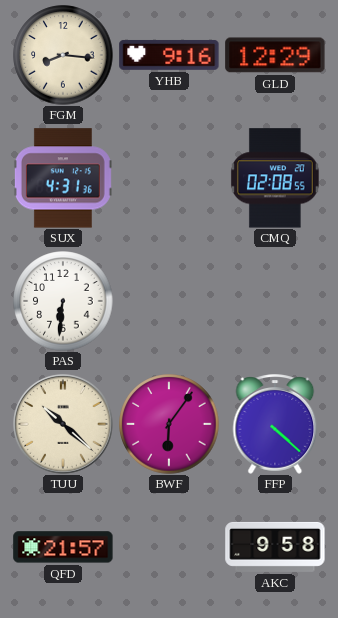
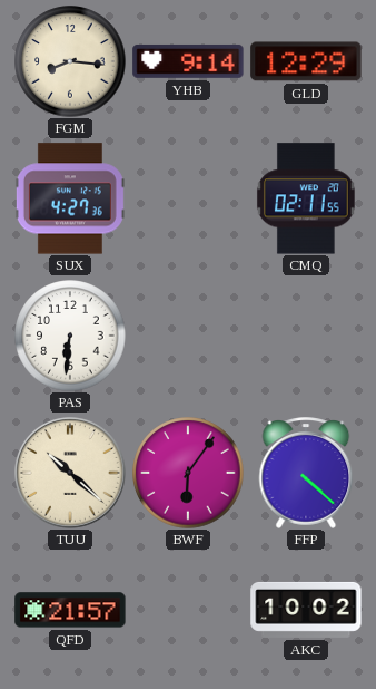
YHB: 9:16 -> 9:14 (188, 61)
SUX: 4:31 -> 4:27 (70, 198)
CMQ: 02:08 -> 02:11 (306, 198)
AKC: 9:58 -> 10:02 (306, 610)
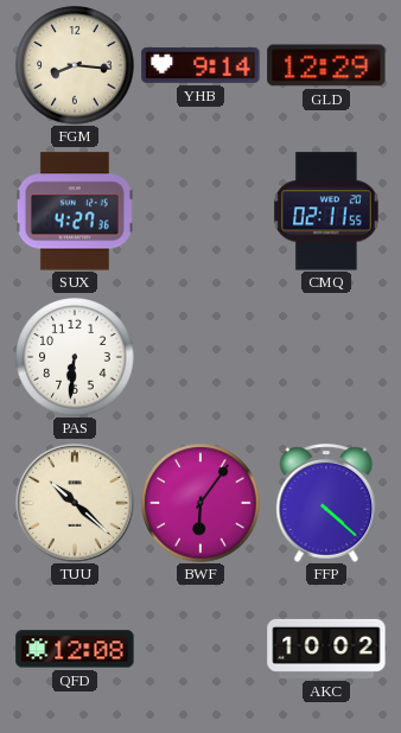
QFD: 21:57 -> 12:08 (75, 649)
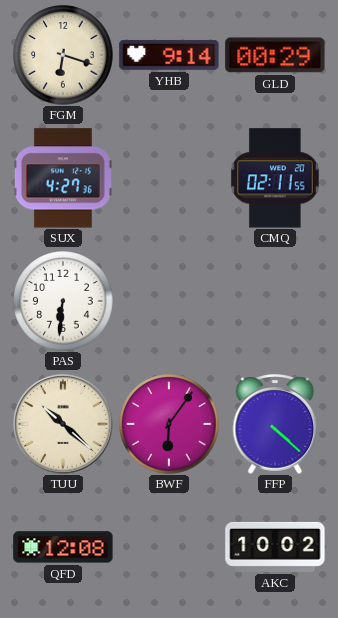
FGM: 8:16 -> 6:18 (63, 55)
GLD: 12:29 -> 00:29 (275, 55)
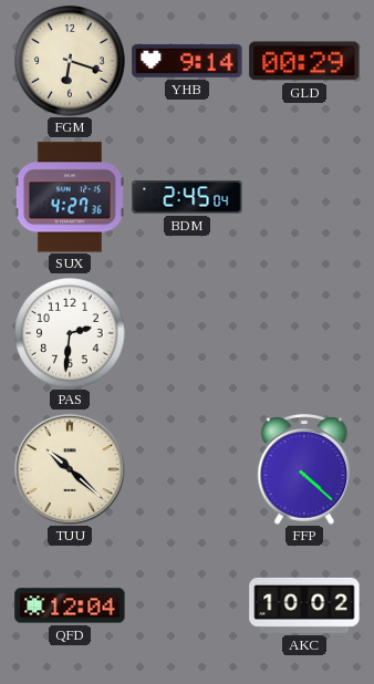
BDM: none -> 2:45 (187, 197)
CMQ: 02:11 -> none (275, 178)
PAS: 6:31 -> 2:31 (70, 333)
BWF: 6:06 -> none (169, 424)
QFD: 12:08 -> 12:04 (70, 605)
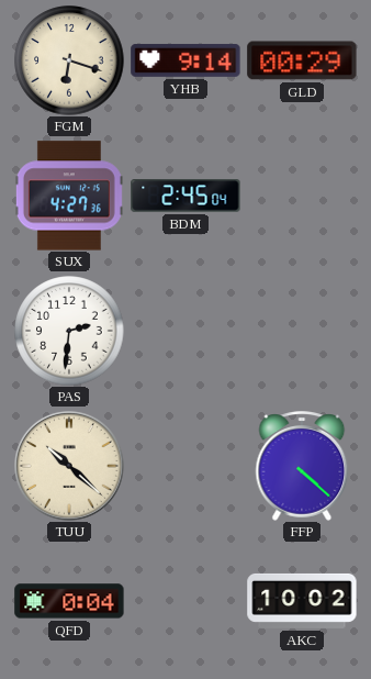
QFD: 12:04 -> 0:04 (69, 601)
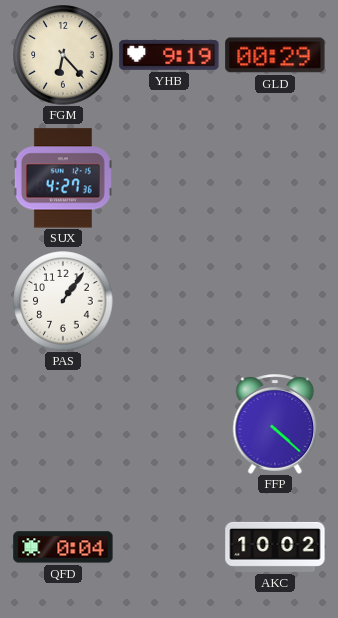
FGM: 6:18 -> 6:23 (63, 55)
YHB: 9:14 -> 9:19 (169, 55)
BDM: 2:45 -> none (185, 196)
PAS: 2:31 -> 1:06 (63, 301)
TUU: 10:22 -> none (69, 466)
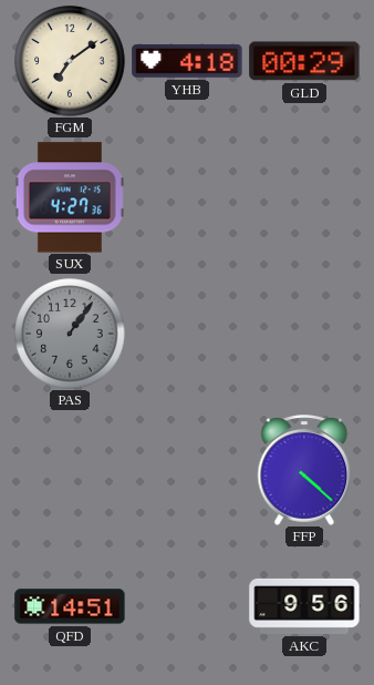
FGM: 6:23 -> 7:09 (70, 61)
YHB: 9:19 -> 4:18 (187, 61)
PAS dial: white -> grey (70, 334)
QFD: 0:04 -> 14:51 (70, 606)
AKC: 10:02 -> 9:56 (304, 606)
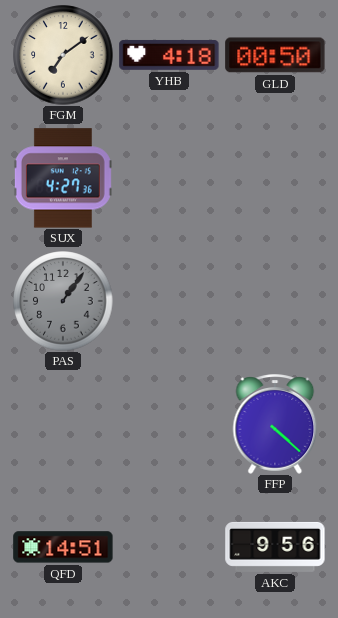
GLD: 00:29 -> 00:50 (275, 55)
